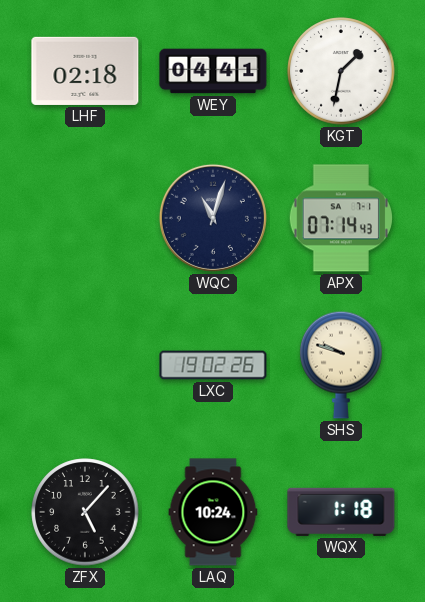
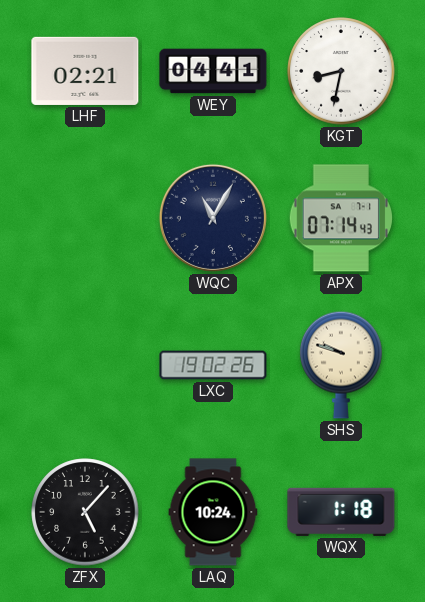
LHF: 02:18 -> 02:21 (85, 71)
KGT: 1:32 -> 8:32 (341, 71)
WQC: 11:03 -> 11:05 (213, 218)
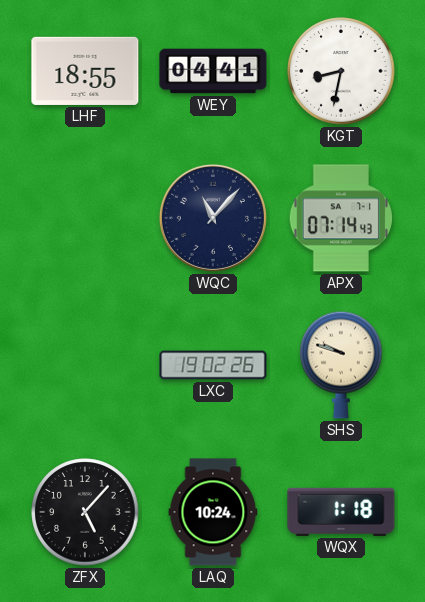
LHF: 02:21 -> 18:55 (85, 71)
WQC: 11:05 -> 11:07 (213, 218)
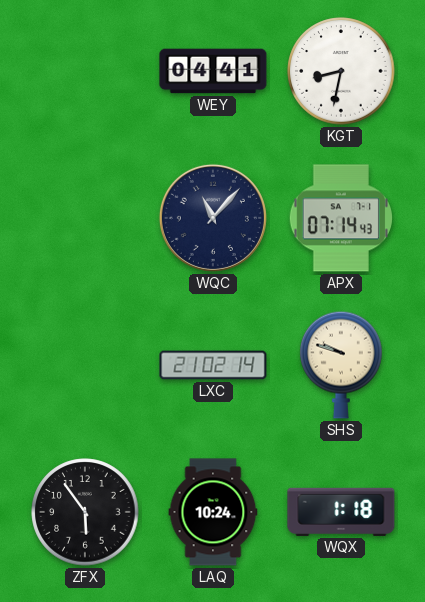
LHF: 18:55 -> none (85, 71)
LXC: 19:02 -> 21:02 (213, 365)
ZFX: 5:07 -> 5:54 (85, 512)
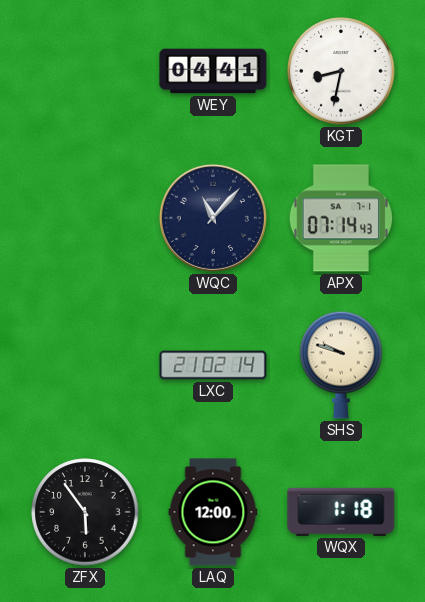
LAQ: 10:24 -> 12:00 (213, 512)
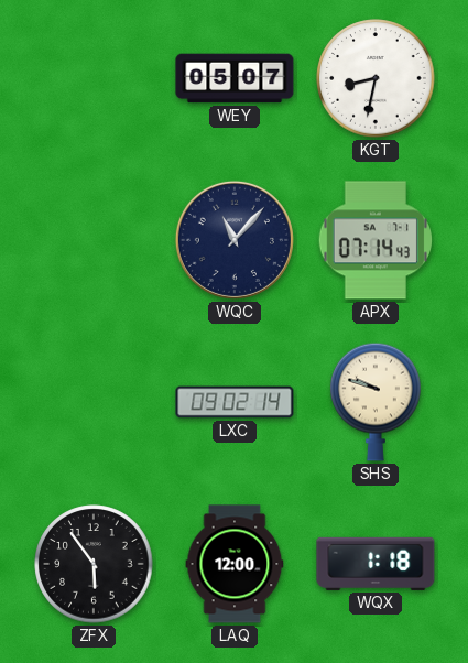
WEY: 04:41 -> 05:07 (235, 78)
LXC: 21:02 -> 09:02 (235, 402)
